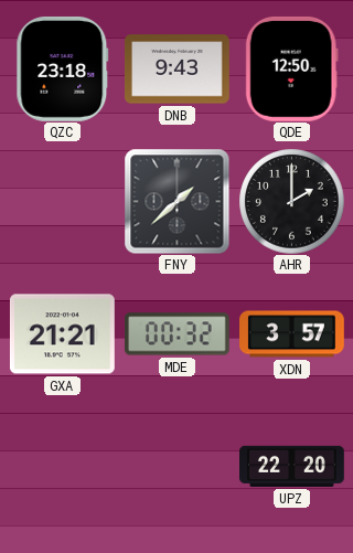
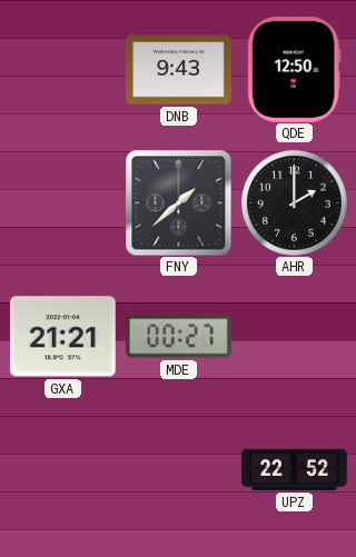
QZC: 23:18 -> none (63, 68)
MDE: 00:32 -> 00:27 (178, 337)
XDN: 3:57 -> none (292, 334)
UPZ: 22:20 -> 22:52 (295, 469)
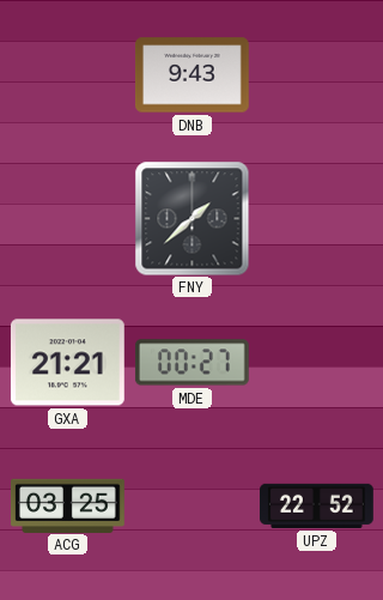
QDE: 12:50 -> none (294, 69)
AHR: 2:00 -> none (294, 202)
ACG: none -> 03:25 (68, 505)
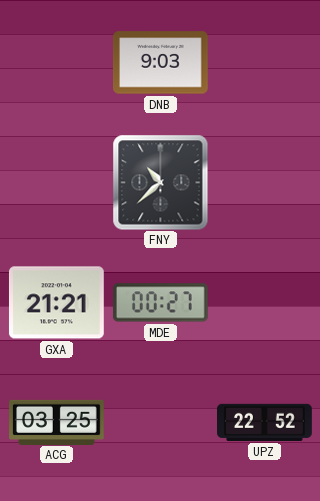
DNB: 9:43 -> 9:03 (161, 63)
FNY: 1:38 -> 10:38 (160, 182)
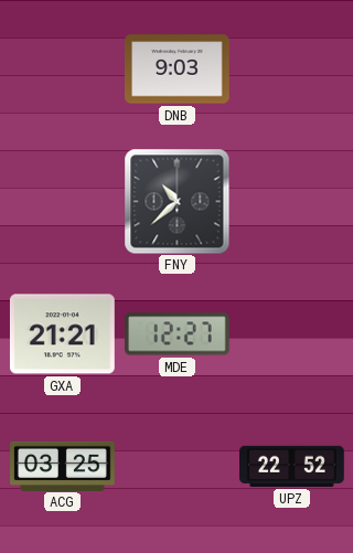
MDE: 00:27 -> 12:27 (176, 334)
